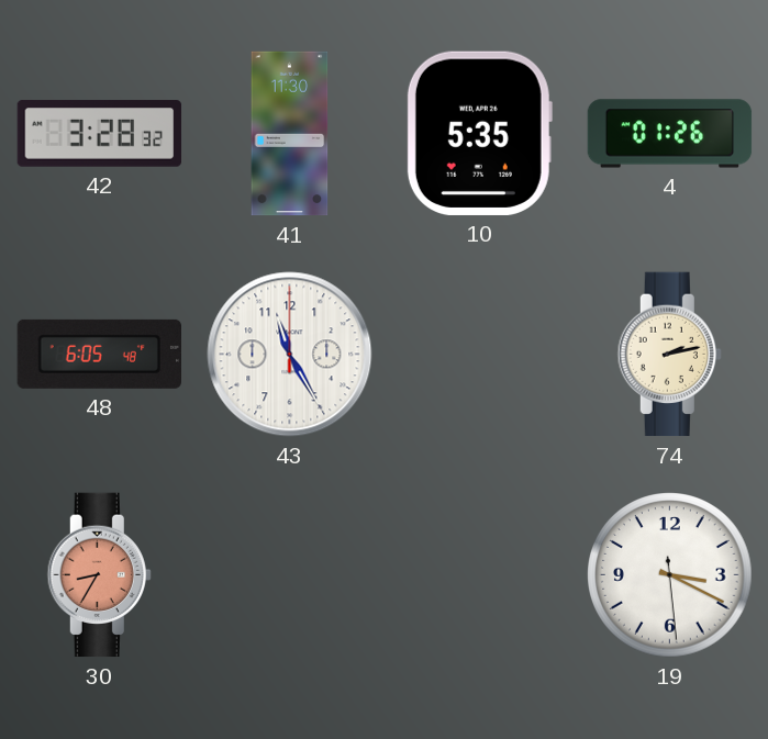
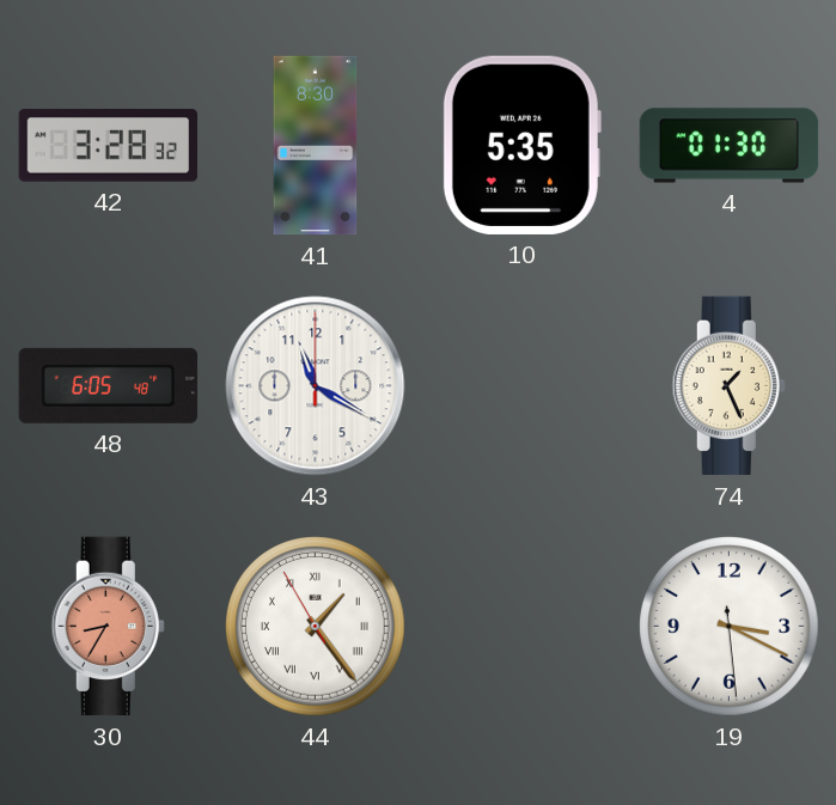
41: 11:30 -> 8:30 (316, 146)
4: 01:26 -> 01:30 (730, 146)
43: 11:25 -> 11:20 (316, 386)
74: 2:13 -> 1:26 (728, 386)
44: none -> 1:23 (316, 627)
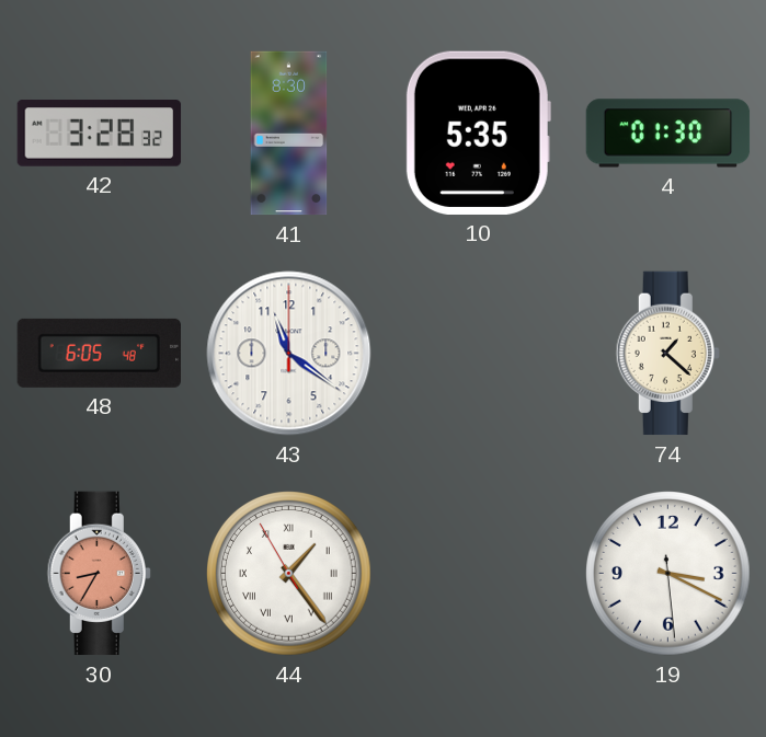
43: 11:20 -> 11:21 (289, 354)
74: 1:26 -> 1:22 (667, 354)
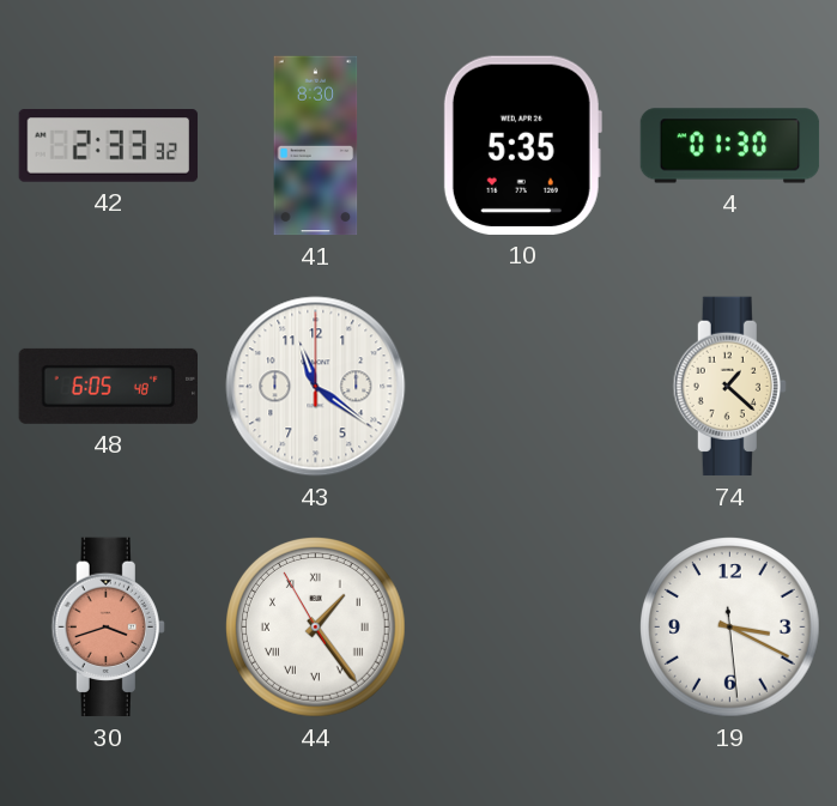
42: 3:28 -> 2:33 (109, 146)
30: 8:35 -> 3:42 (108, 628)
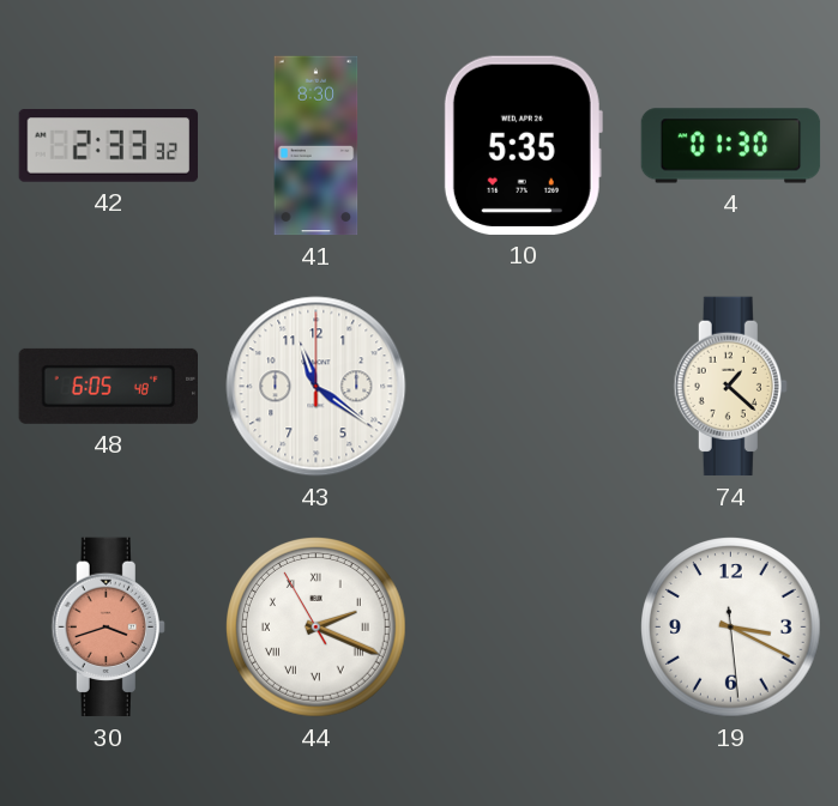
44: 1:23 -> 2:18 (316, 628)
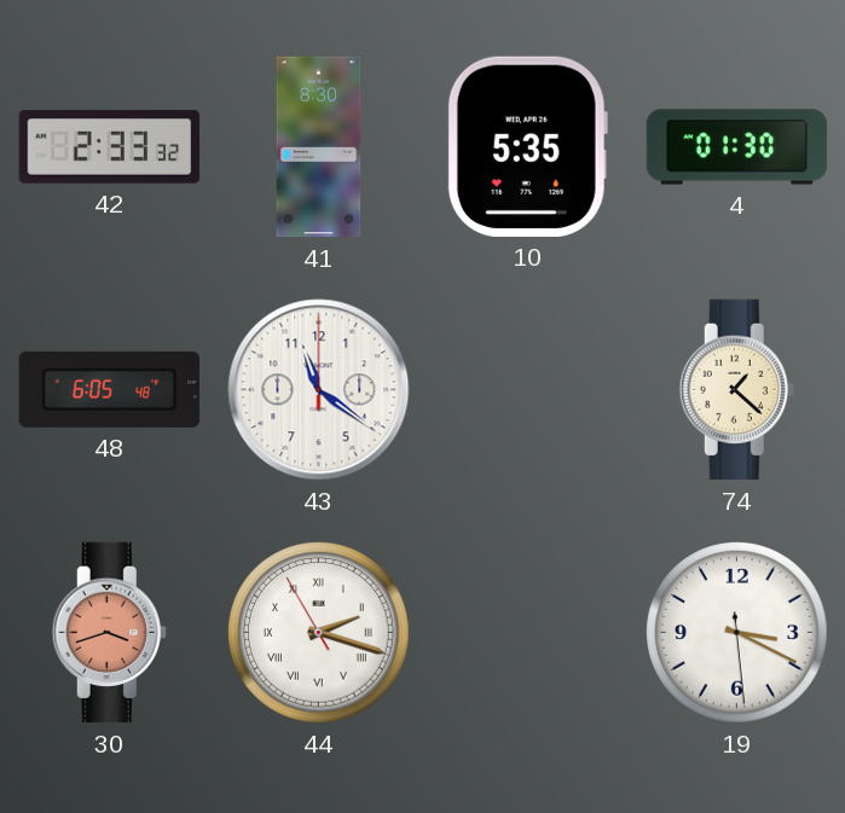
44: 2:18 -> 2:17 (319, 633)
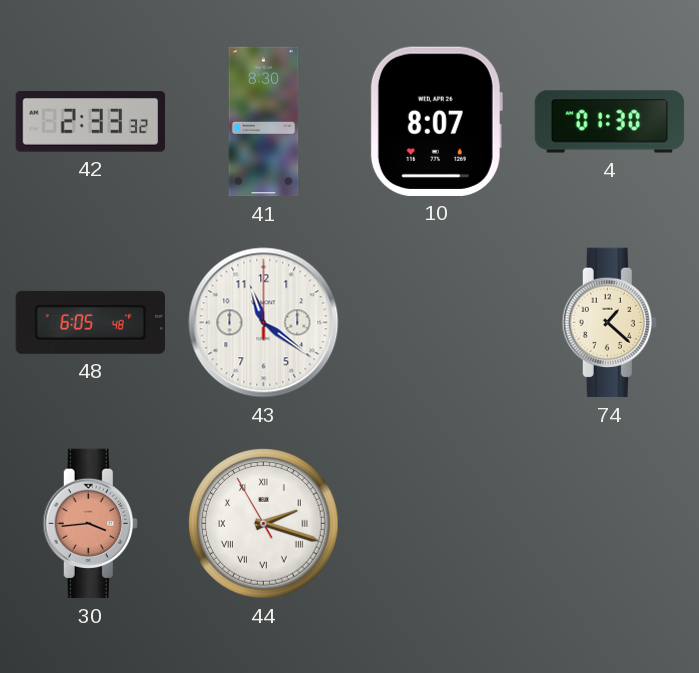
10: 5:35 -> 8:07 (436, 121)
30: 3:42 -> 3:44 (90, 524)
19: 3:19 -> none (737, 633)
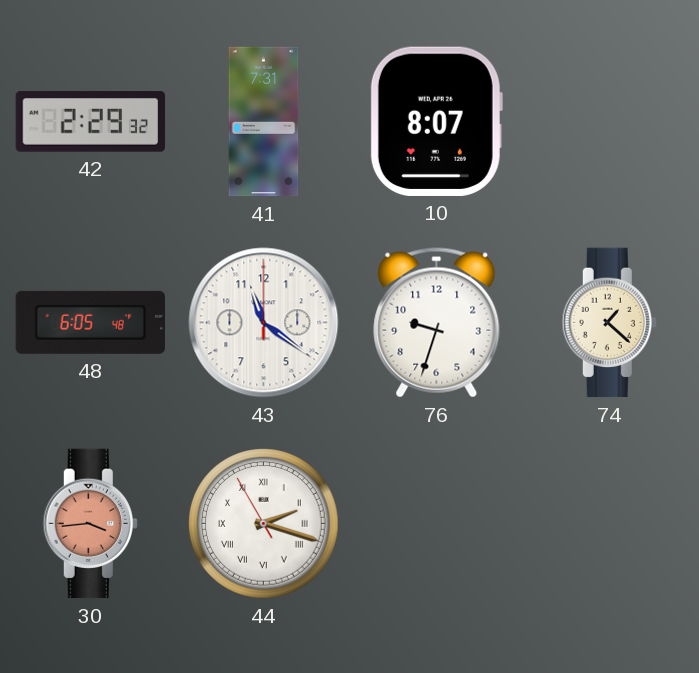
42: 2:33 -> 2:29 (91, 122)
41: 8:30 -> 7:31 (264, 122)
4: 01:30 -> none (610, 122)
76: none -> 9:33 (437, 323)
